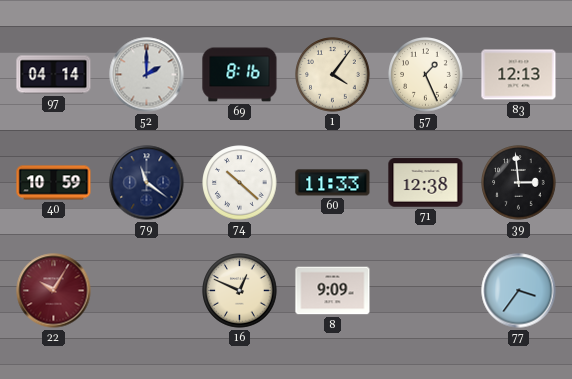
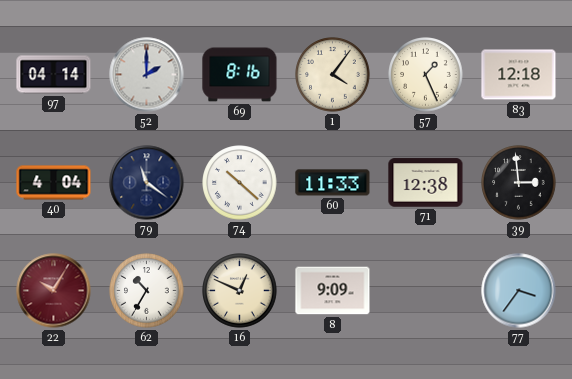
83: 12:13 -> 12:18 (519, 75)
40: 10:59 -> 4:04 (54, 183)
62: none -> 10:35 (147, 291)
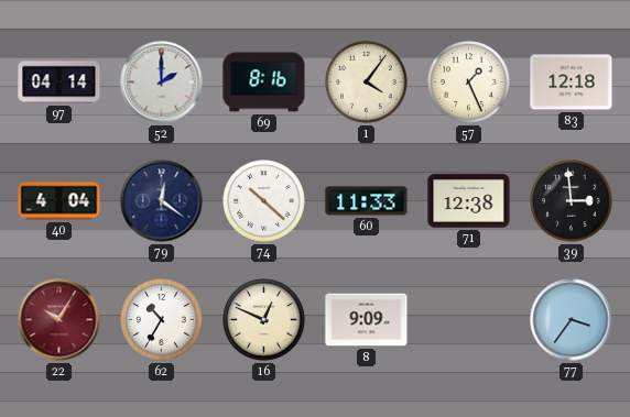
79: 11:21 -> 12:21 (162, 201)
